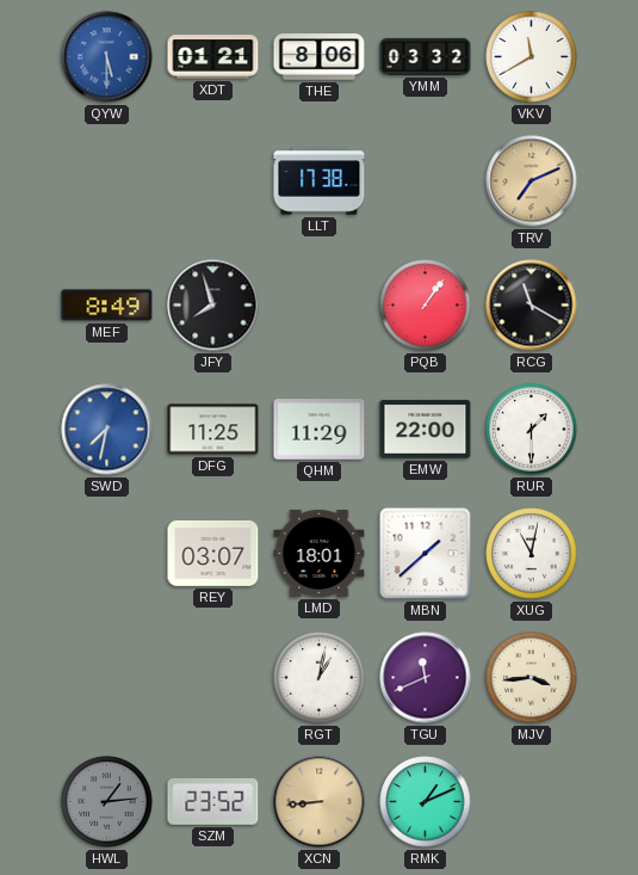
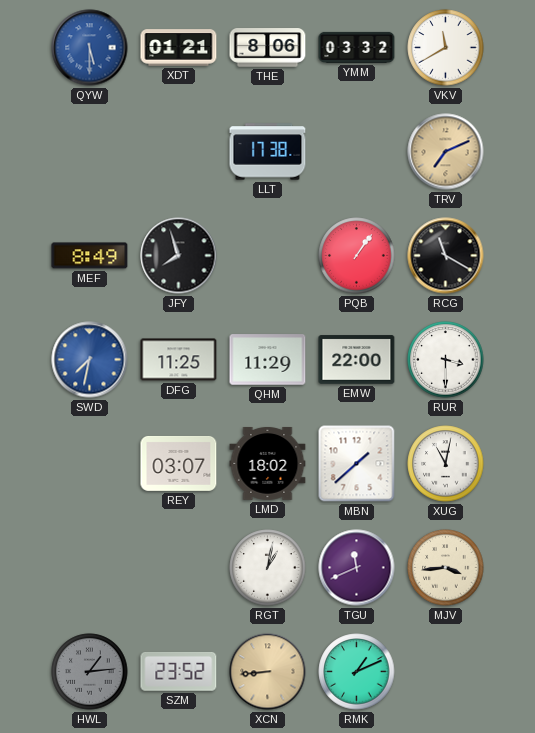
RUR: 1:30 -> 3:30 (446, 360)
LMD: 18:01 -> 18:02 (268, 463)
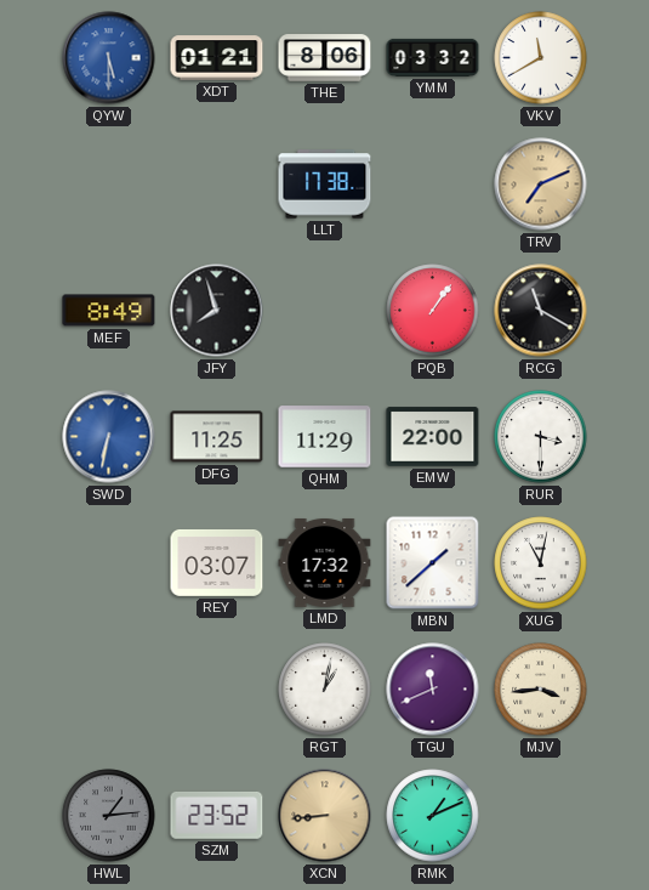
SWD: 7:32 -> 6:32 (109, 437)
LMD: 18:02 -> 17:32 (325, 562)
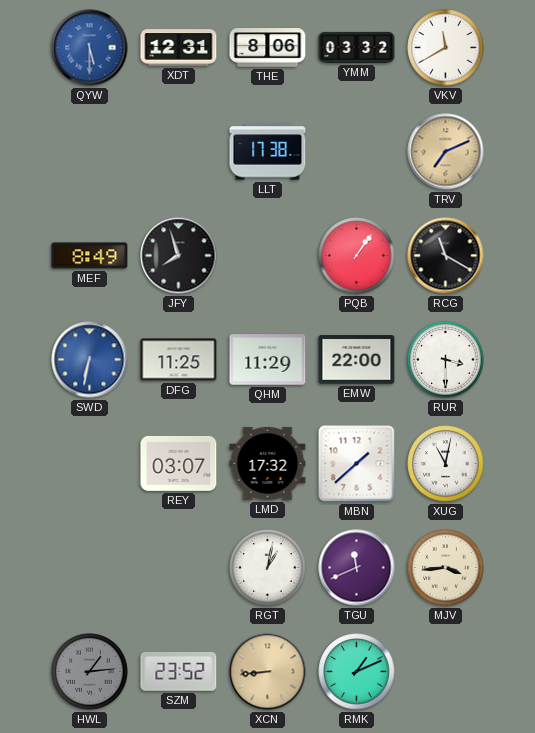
XDT: 01:21 -> 12:31 (179, 48)
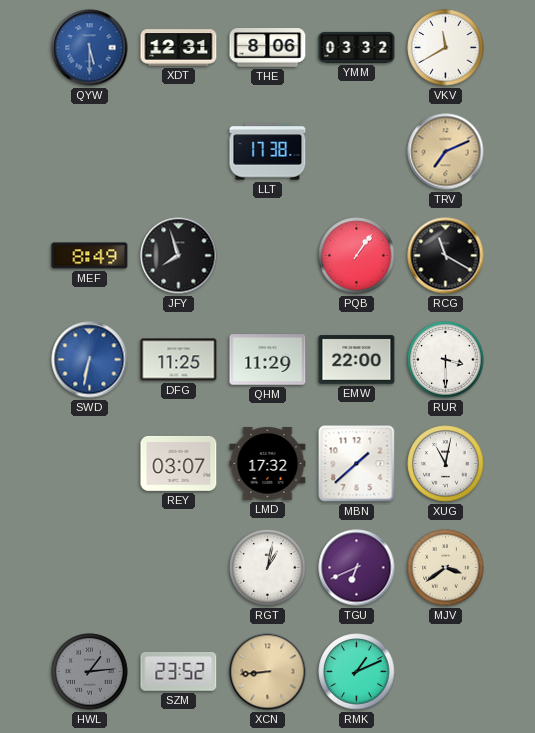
TGU: 11:41 -> 6:41 (357, 568)
MJV: 3:44 -> 3:39 (446, 568)
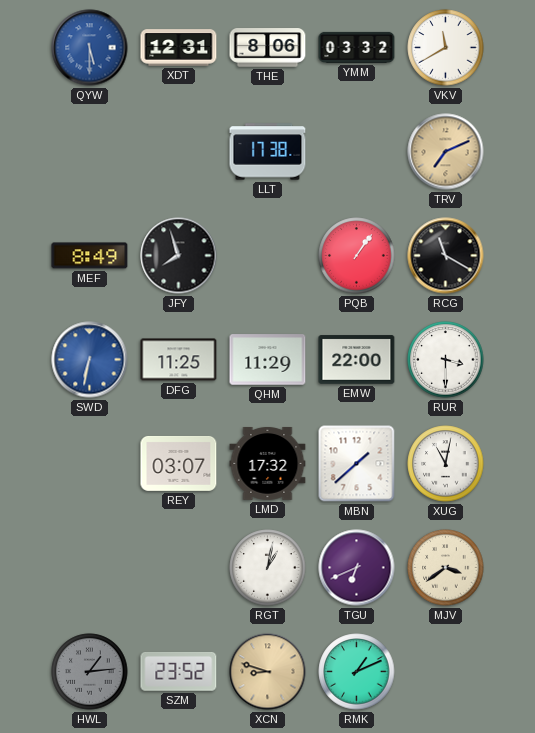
XCN: 8:44 -> 8:48 (268, 672)
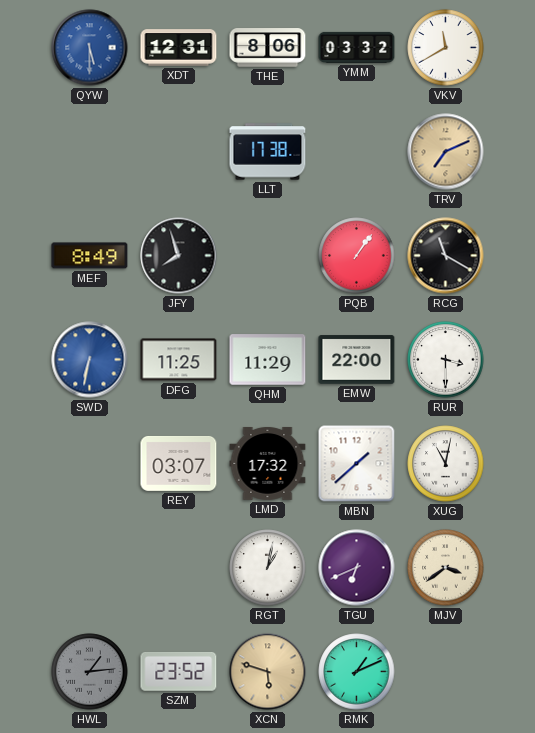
XCN: 8:48 -> 5:48 (268, 672)
